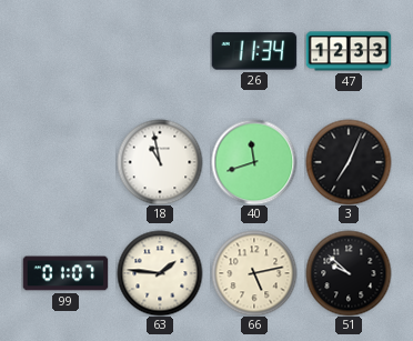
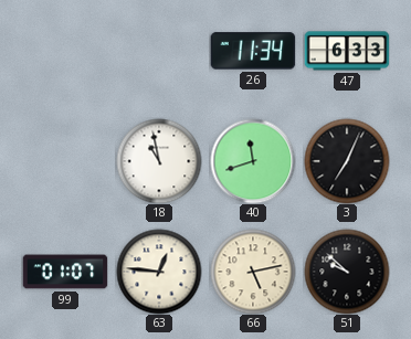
47: 12:33 -> 6:33 (347, 51)
63: 1:46 -> 12:46 (159, 272)
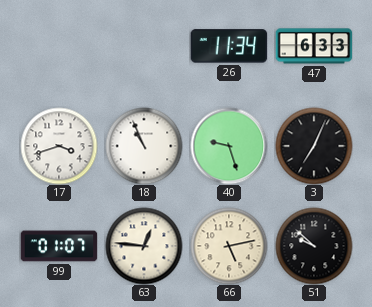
17: none -> 3:42 (59, 146)
18: 10:58 -> 10:56 (144, 146)
40: 11:42 -> 9:27 (229, 146)
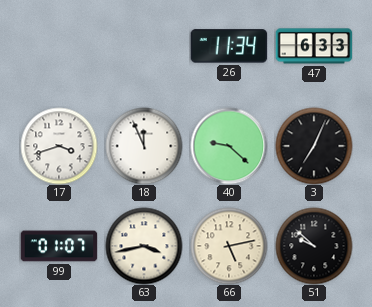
18: 10:56 -> 11:56 (144, 146)
40: 9:27 -> 9:22 (229, 146)
63: 12:46 -> 3:43 (144, 246)
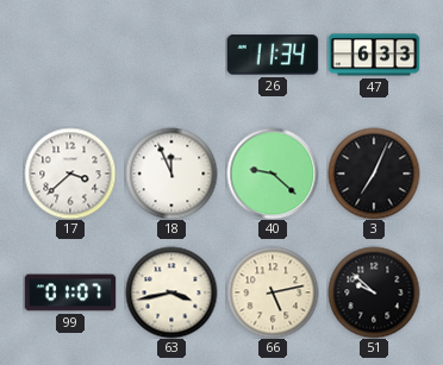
17: 3:42 -> 3:38 (70, 174)
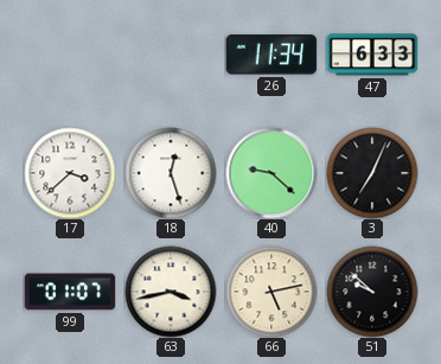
18: 11:56 -> 12:27 (171, 173)
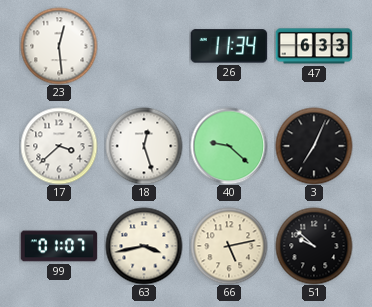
23: none -> 12:29 (59, 46)
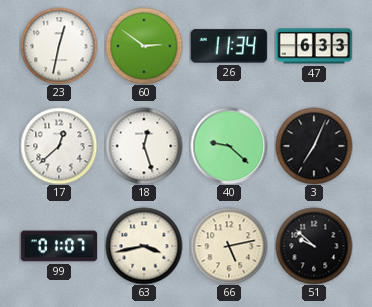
23: 12:29 -> 12:32 (59, 46)
60: none -> 2:51 (144, 46)
17: 3:38 -> 12:38 (59, 146)
